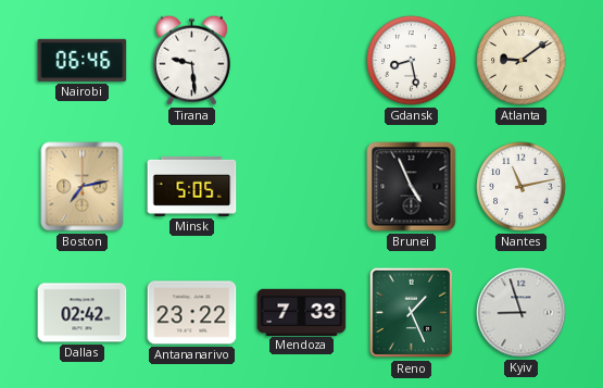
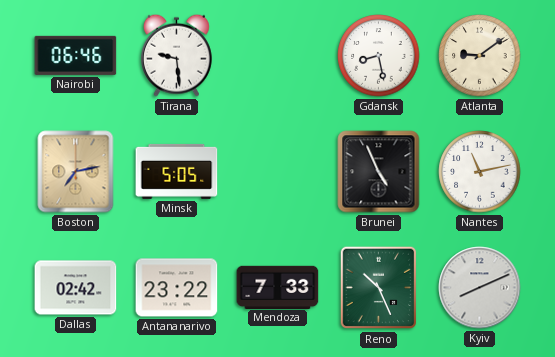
Reno: 1:26 -> 10:26 (379, 288)
Kyiv: 8:57 -> 8:11 (480, 288)
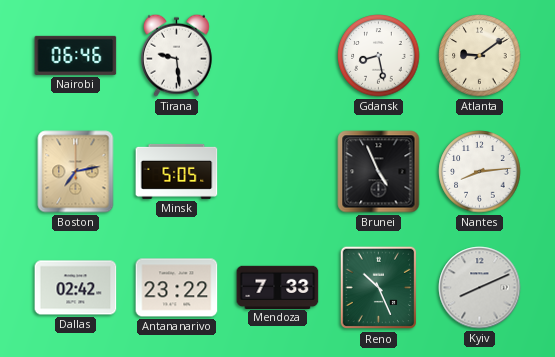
Nantes: 11:13 -> 8:14 (480, 172)
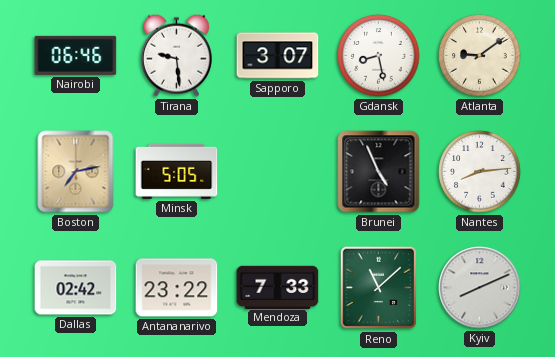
Sapporo: none -> 3:07 (278, 56)
Reno: 10:26 -> 11:08 (379, 288)
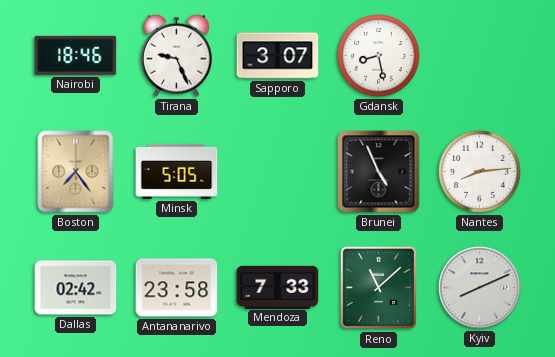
Nairobi: 06:46 -> 18:46 (76, 55)
Tirana: 9:29 -> 9:26 (176, 55)
Atlanta: 9:09 -> none (480, 56)
Boston: 7:13 -> 7:24 (76, 172)
Antananarivo: 23:22 -> 23:58 (177, 288)
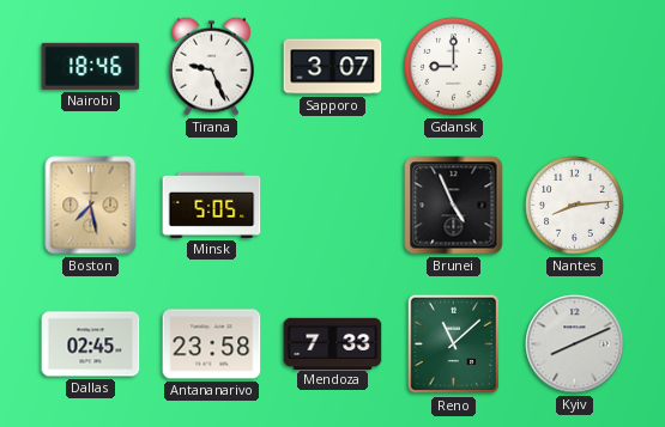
Gdansk: 8:28 -> 9:00 (454, 67)
Boston: 7:24 -> 7:28 (91, 206)
Dallas: 02:42 -> 02:45 (91, 344)
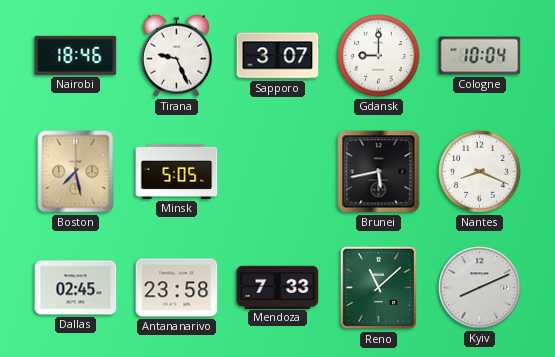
Cologne: none -> 10:04 (480, 56)
Brunei: 4:56 -> 5:43 (379, 172)
Nantes: 8:14 -> 8:19 (480, 172)
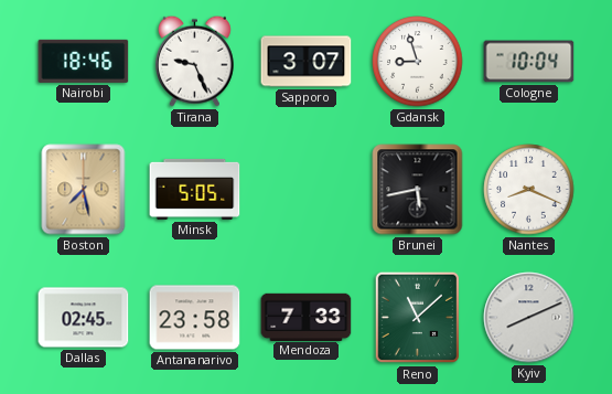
Gdansk: 9:00 -> 8:57 (418, 62)
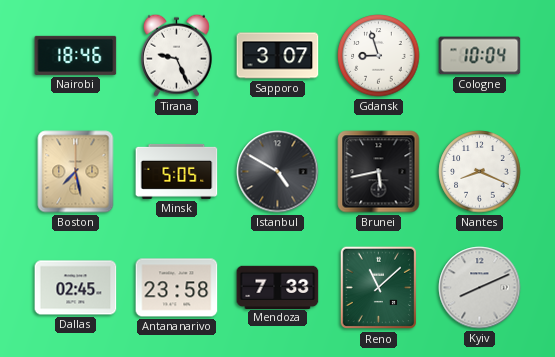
Istanbul: none -> 4:50 (278, 172)
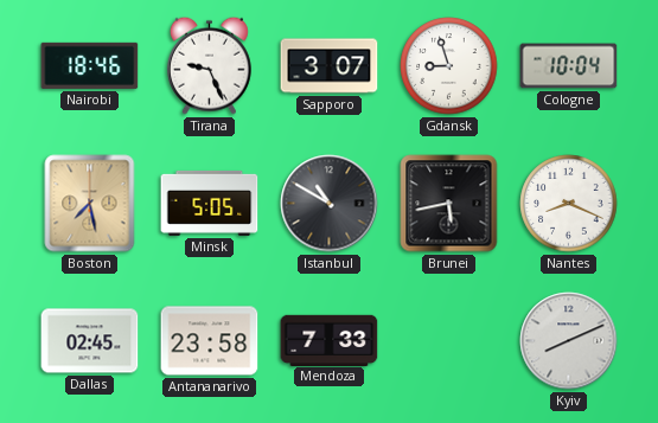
Istanbul: 4:50 -> 10:50 (330, 204)
Reno: 11:08 -> none (379, 288)
